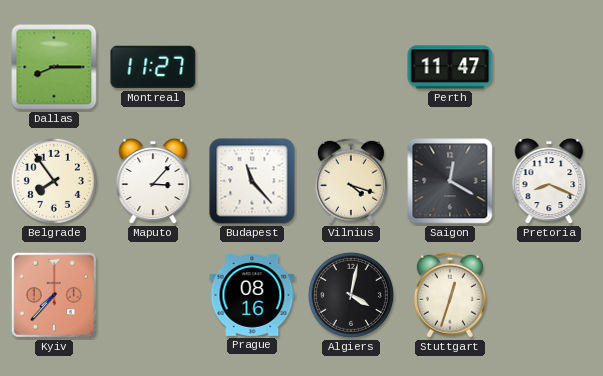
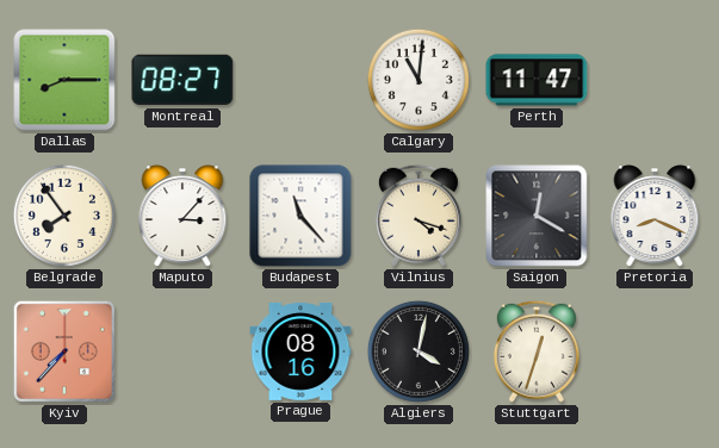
Montreal: 11:27 -> 08:27 (182, 80)
Calgary: none -> 11:01 (419, 80)
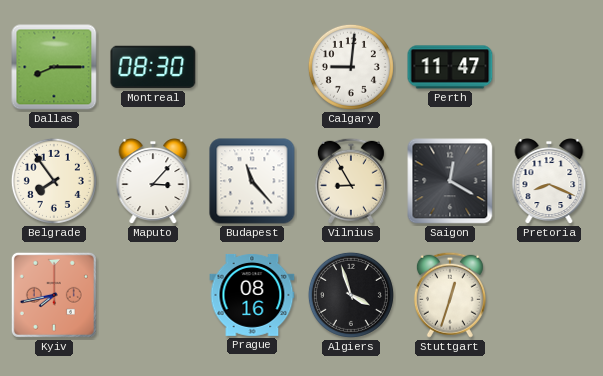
Montreal: 08:27 -> 08:30 (153, 67)
Calgary: 11:01 -> 9:01 (351, 67)
Vilnius: 4:18 -> 8:55 (351, 181)
Kyiv: 7:37 -> 7:43 (54, 295)
Algiers: 4:02 -> 3:57 (351, 295)
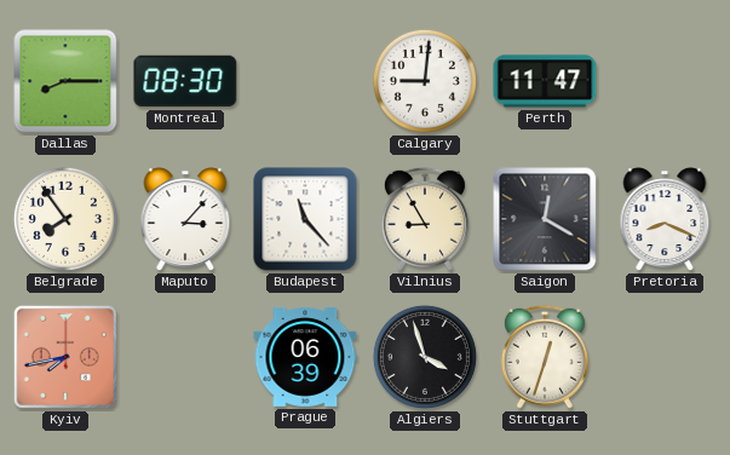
Prague: 08:16 -> 06:39 (305, 357)
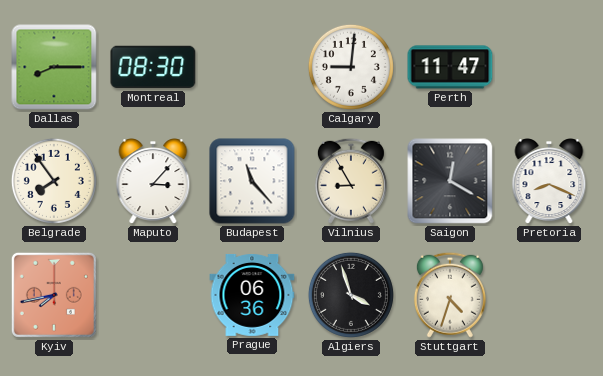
Prague: 06:39 -> 06:36 (252, 295)
Stuttgart: 12:33 -> 4:33 (450, 295)
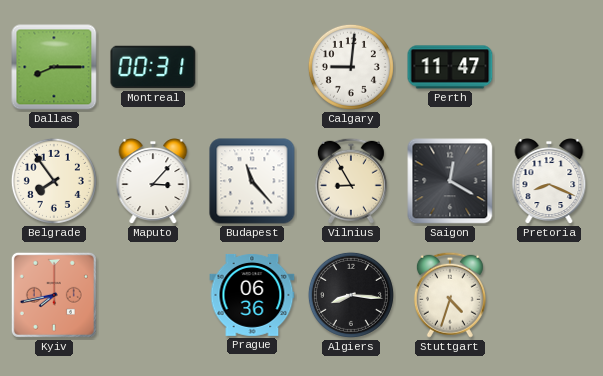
Montreal: 08:30 -> 00:31 (153, 67)
Algiers: 3:57 -> 8:16 (351, 295)
